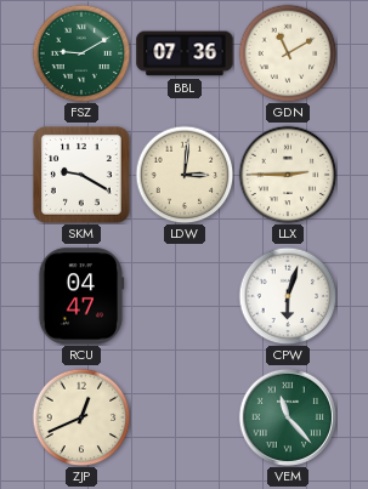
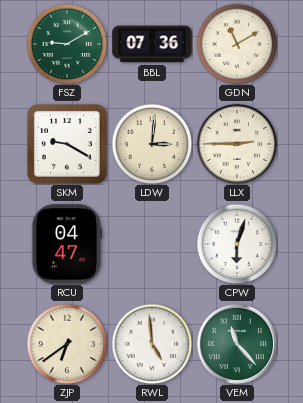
ZJP: 12:41 -> 6:39 (67, 344)
RWL: none -> 4:59 (152, 344)
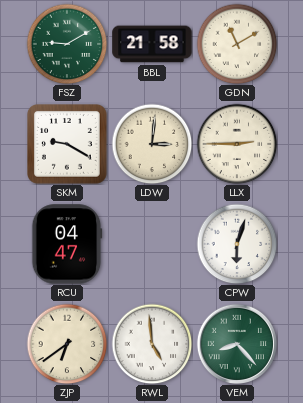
BBL: 07:36 -> 21:58 (152, 44)
VEM: 11:23 -> 8:23 (236, 343)
